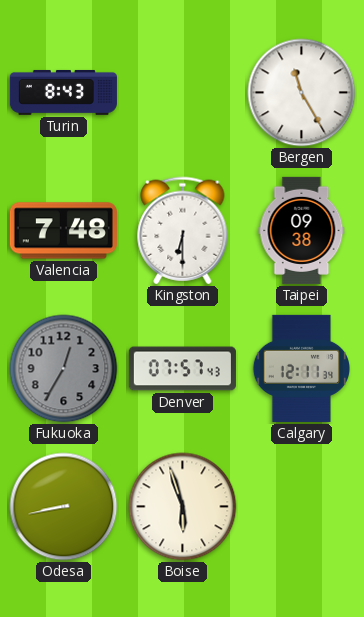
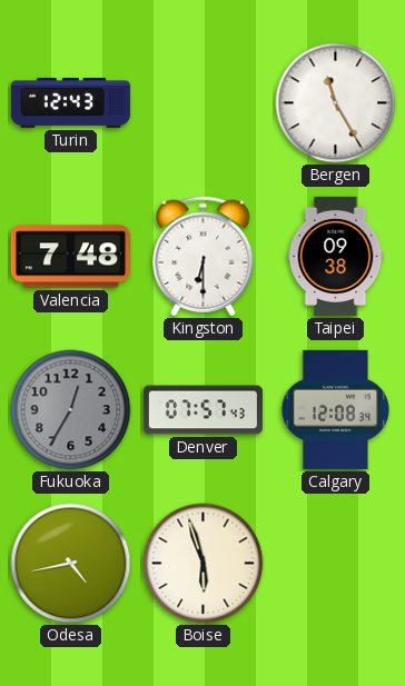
Turin: 8:43 -> 12:43 (70, 102)
Calgary: 12:11 -> 12:08 (335, 409)
Odesa: 8:43 -> 4:43 (71, 564)
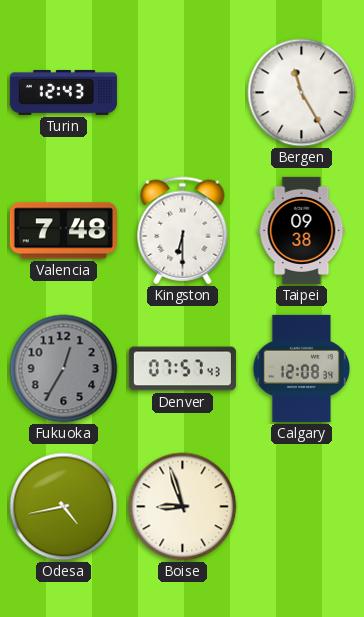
Boise: 5:57 -> 8:57 (183, 507)
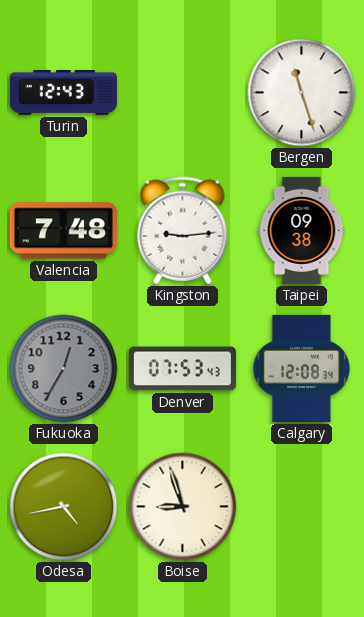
Bergen: 11:25 -> 11:27 (302, 93)
Kingston: 6:30 -> 9:14 (183, 231)
Denver: 07:57 -> 07:53 (182, 369)
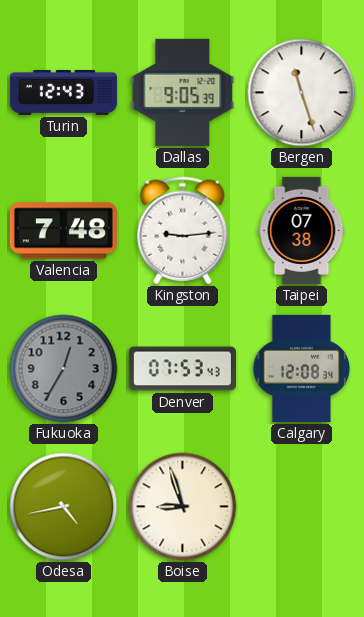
Dallas: none -> 9:05 (183, 92)
Taipei: 09:38 -> 07:38 (302, 230)
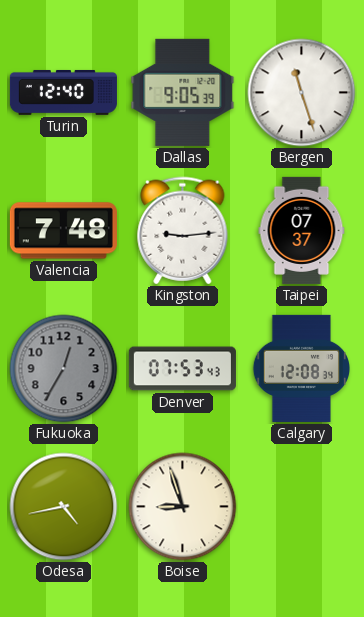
Turin: 12:43 -> 12:40 (63, 92)
Taipei: 07:38 -> 07:37 (302, 230)
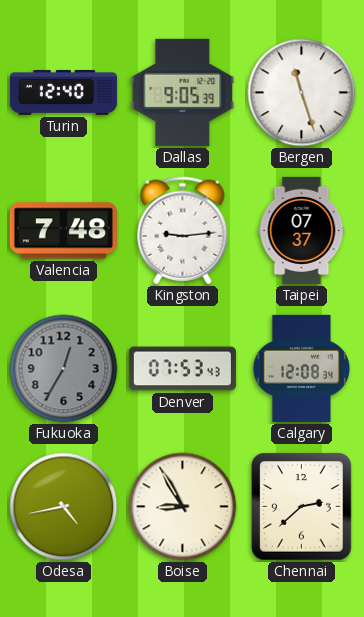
Boise: 8:57 -> 8:55 (183, 507)
Chennai: none -> 2:38 (302, 507)
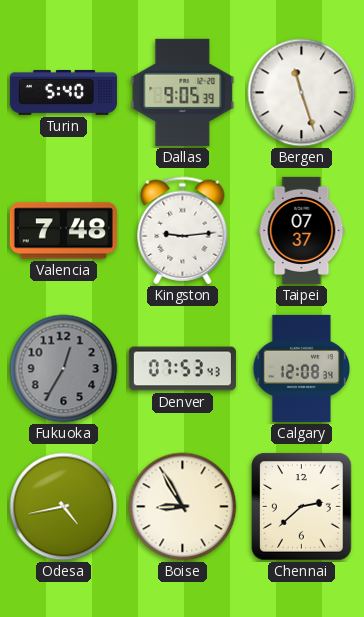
Turin: 12:40 -> 5:40 (63, 92)
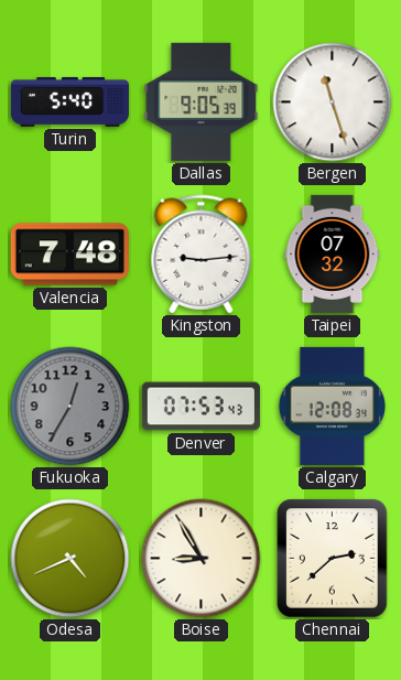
Taipei: 07:37 -> 07:32 (333, 253)
Odesa: 4:43 -> 4:41 (71, 559)
